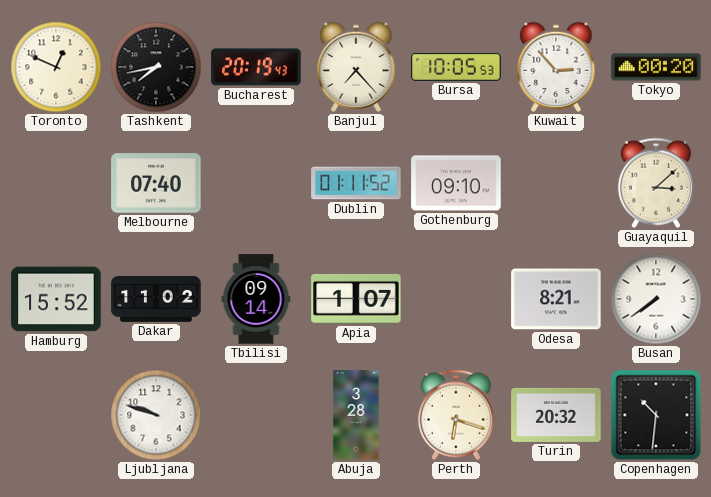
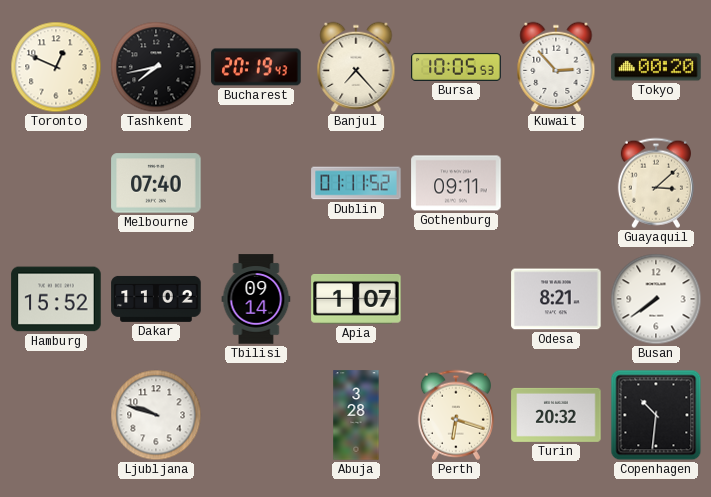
Gothenburg: 09:10 -> 09:11 (456, 183)
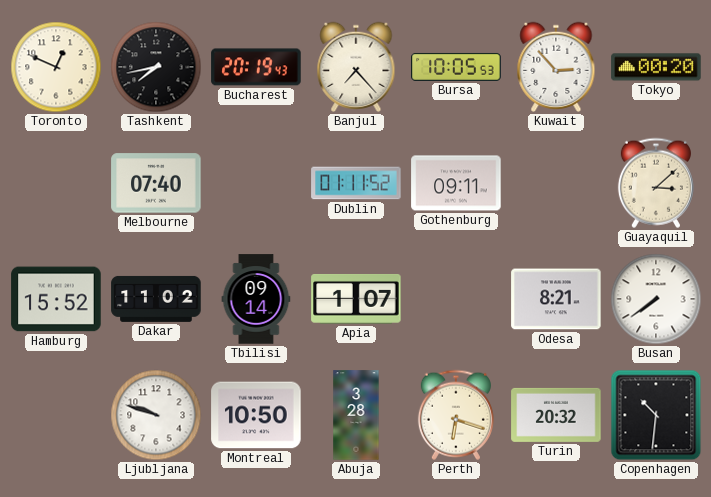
Montreal: none -> 10:50 (256, 415)
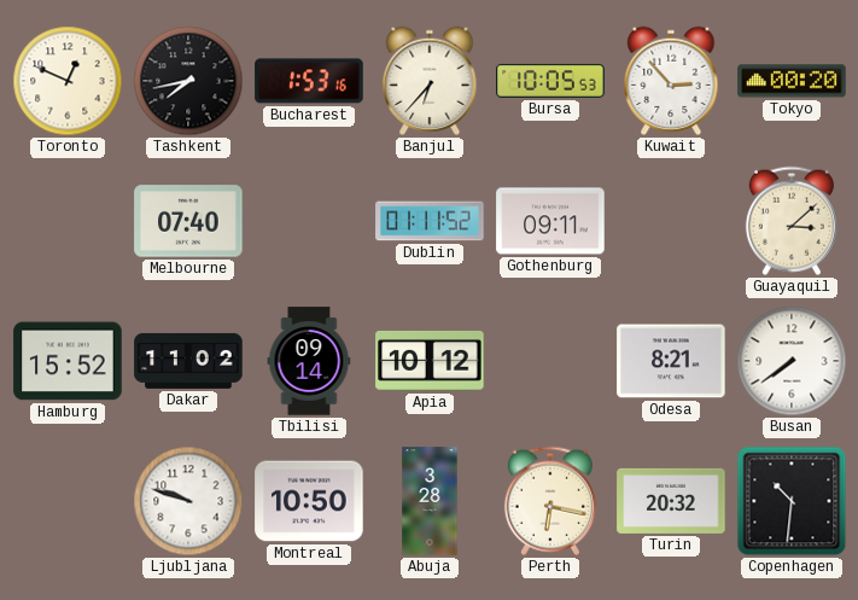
Bucharest: 20:19 -> 1:53 (309, 81)
Banjul: 7:23 -> 6:37 (430, 81)
Apia: 1:07 -> 10:12 (430, 361)
Perth: 6:18 -> 6:17 (550, 501)
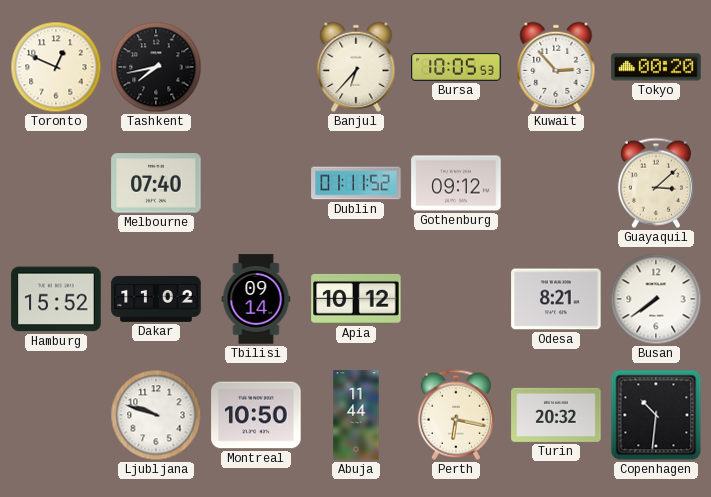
Bucharest: 1:53 -> none (309, 81)
Gothenburg: 09:11 -> 09:12 (456, 183)
Abuja: 3:28 -> 11:44 (356, 415)
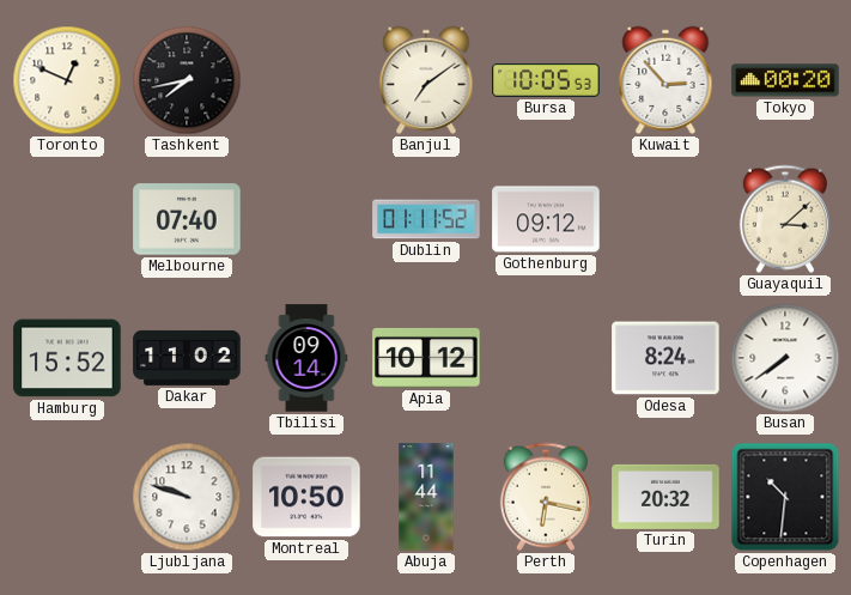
Banjul: 6:37 -> 7:09 (426, 80)
Odesa: 8:21 -> 8:24 (665, 358)
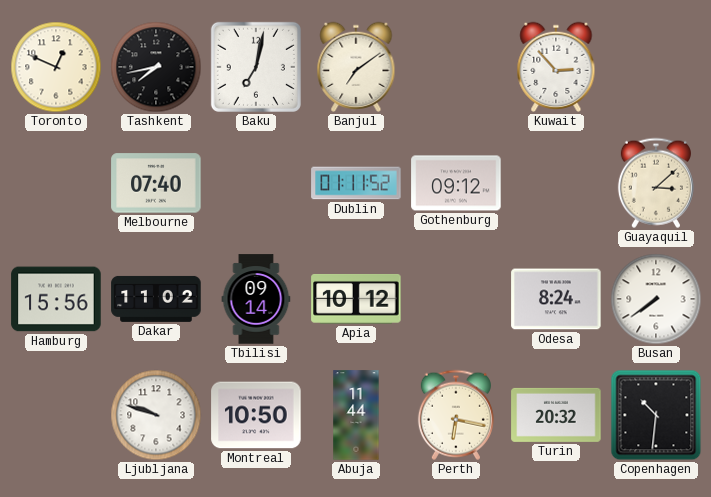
Baku: none -> 7:02 (256, 67)
Bursa: 10:05 -> none (546, 80)
Tokyo: 00:20 -> none (785, 80)
Hamburg: 15:52 -> 15:56 (56, 299)
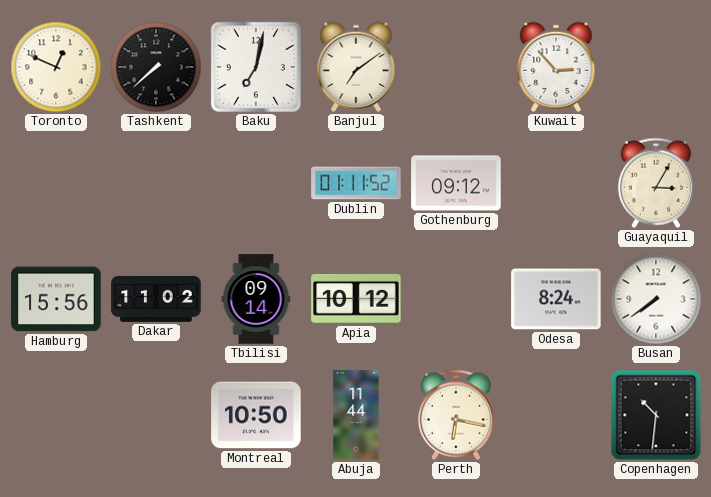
Tashkent: 7:43 -> 7:38 (156, 67)
Melbourne: 07:40 -> none (156, 183)
Guayaquil: 3:08 -> 3:05 (656, 183)
Ljubljana: 9:48 -> none (156, 415)
Turin: 20:32 -> none (556, 415)
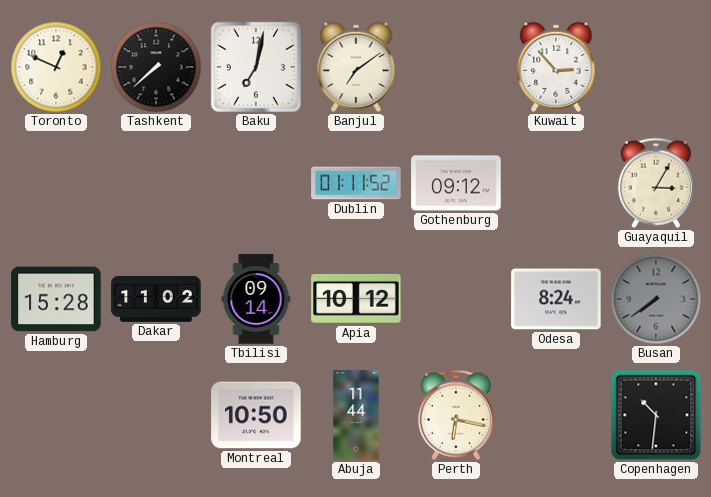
Hamburg: 15:56 -> 15:28 (56, 299)
Busan dial: white -> grey (656, 299)
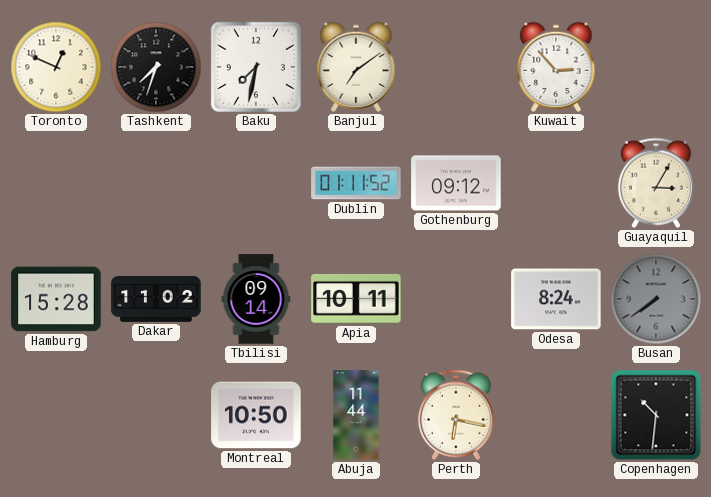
Tashkent: 7:38 -> 7:33 (156, 67)
Baku: 7:02 -> 7:32 (256, 67)
Apia: 10:12 -> 10:11 (356, 299)
